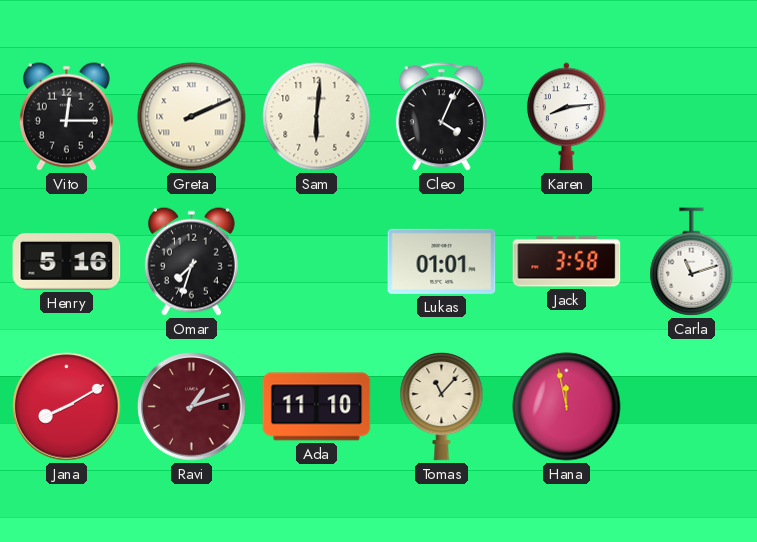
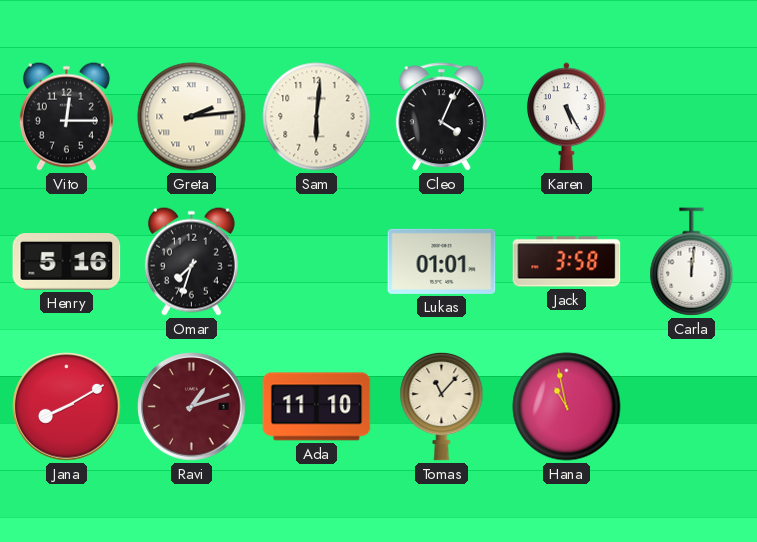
Greta: 2:11 -> 2:14 (192, 117)
Karen: 8:14 -> 5:25 (566, 117)
Carla: 11:12 -> 12:01 (692, 262)
Hana: 11:58 -> 10:58 (567, 407)
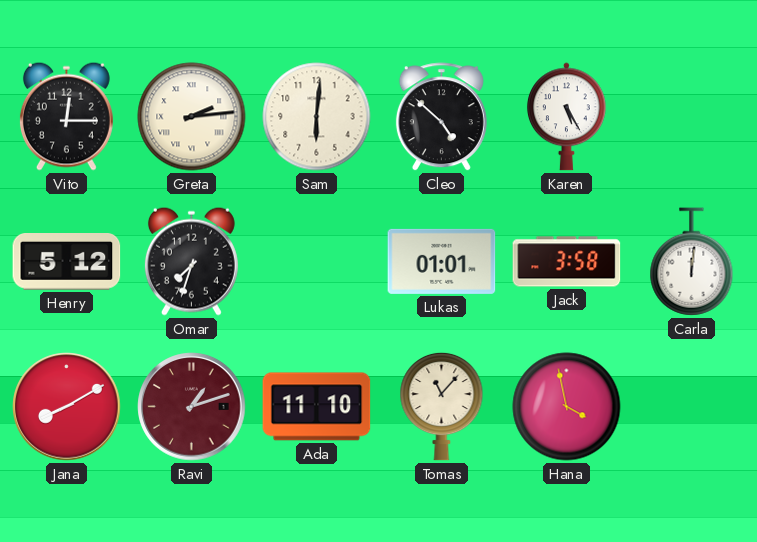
Cleo: 4:04 -> 4:52 (441, 117)
Henry: 5:16 -> 5:12 (67, 262)
Hana: 10:58 -> 3:58 (567, 407)
